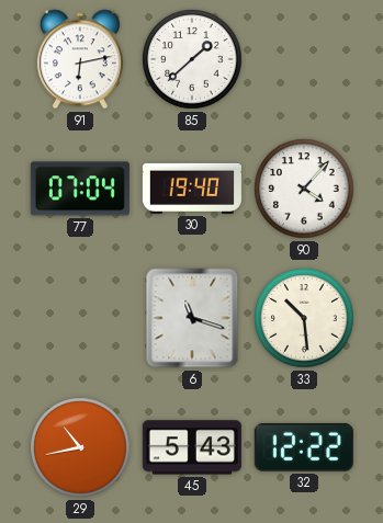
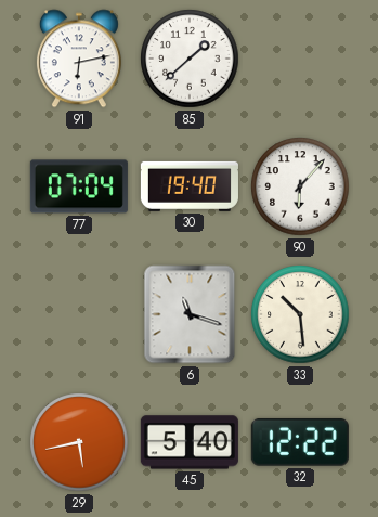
90: 4:07 -> 6:07 (300, 186)
29: 10:43 -> 5:43 (79, 442)
45: 5:43 -> 5:40 (190, 442)
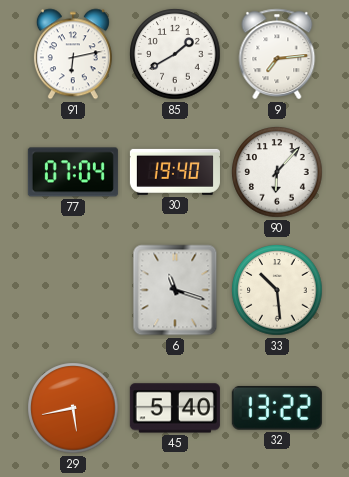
85: 1:38 -> 1:40 (175, 54)
9: none -> 7:14 (277, 54)
32: 12:22 -> 13:22 (277, 408)
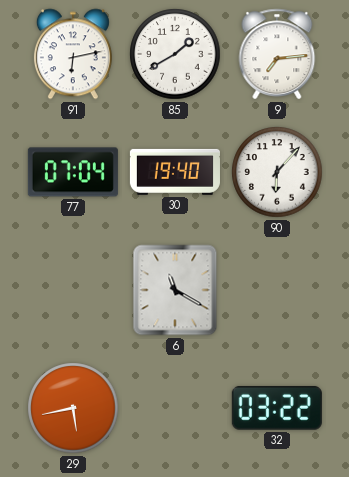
6: 11:18 -> 11:20 (175, 290)
33: 10:29 -> none (277, 290)
45: 5:40 -> none (175, 408)
32: 13:22 -> 03:22 (277, 408)
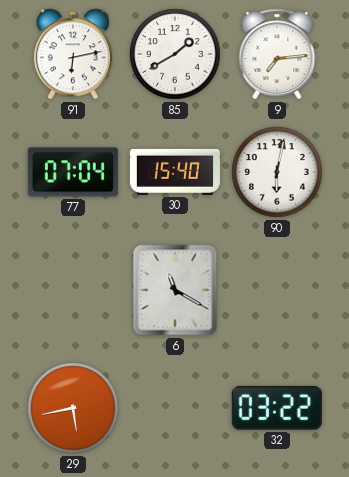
30: 19:40 -> 15:40 (175, 172)
90: 6:07 -> 6:02 (277, 172)
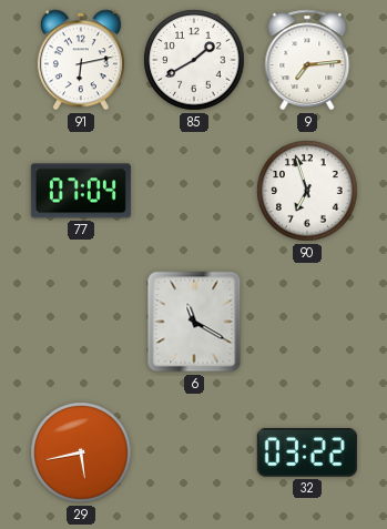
30: 15:40 -> none (175, 172)
90: 6:02 -> 6:57 (307, 191)
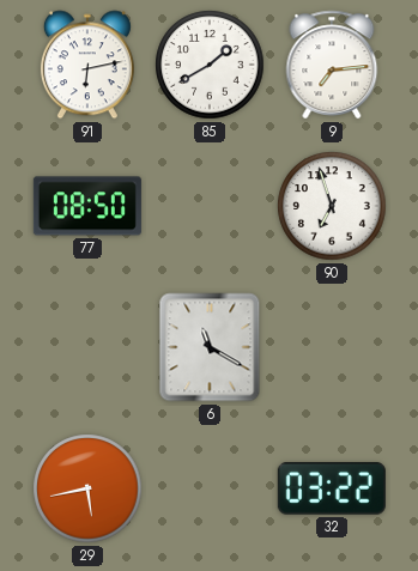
77: 07:04 -> 08:50 (87, 206)
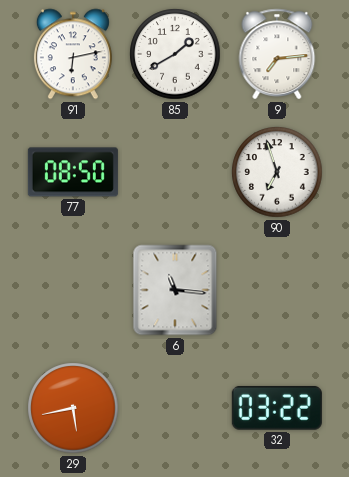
6: 11:20 -> 11:16 (175, 290)
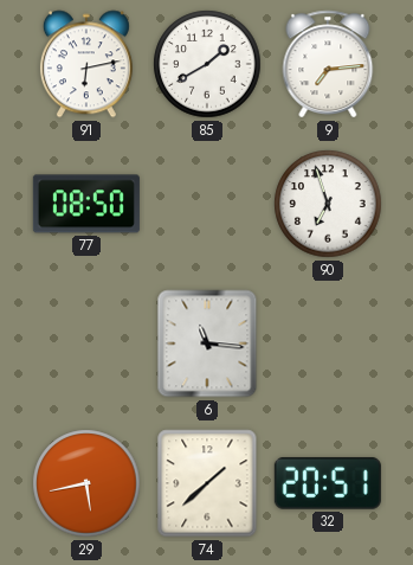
74: none -> 1:38 (207, 483)
32: 03:22 -> 20:51 (328, 483)
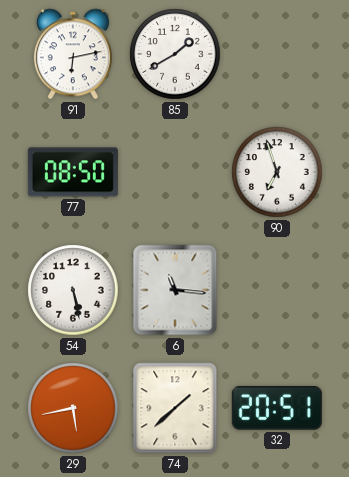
9: 7:14 -> none (328, 64)
54: none -> 5:28 (73, 290)
